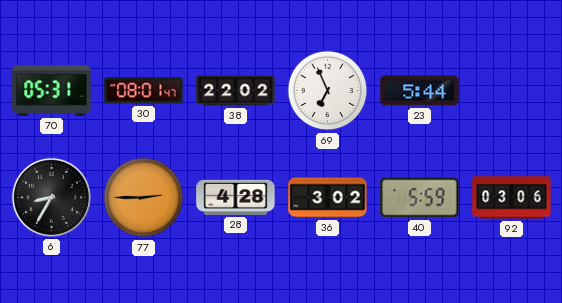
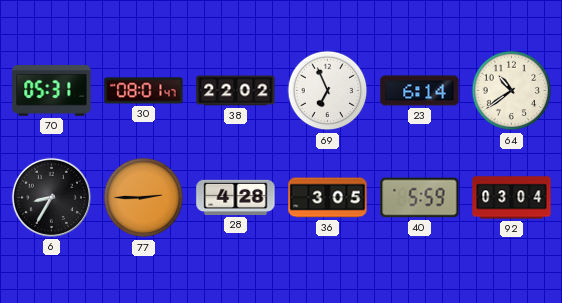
23: 5:44 -> 6:14 (420, 91)
64: none -> 10:39 (512, 91)
36: 3:02 -> 3:05 (328, 198)
92: 03:06 -> 03:04 (512, 198)
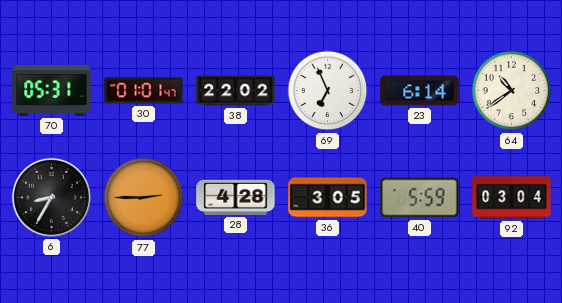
30: 08:01 -> 01:01 (144, 91)
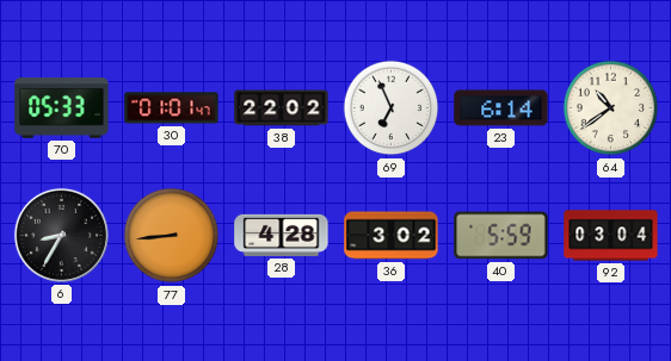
70: 05:31 -> 05:33 (62, 108)
77: 2:45 -> 8:44 (172, 236)
36: 3:05 -> 3:02 (392, 236)
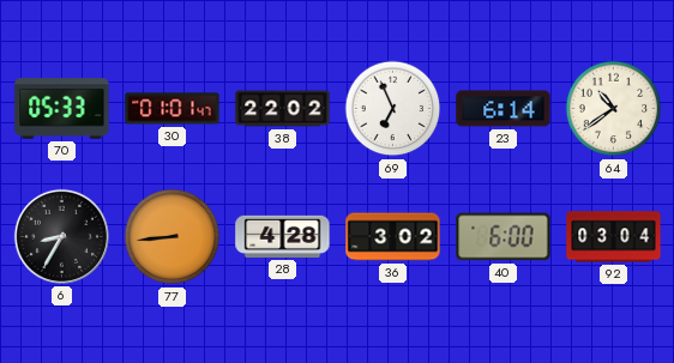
40: 5:59 -> 6:00 (504, 237)
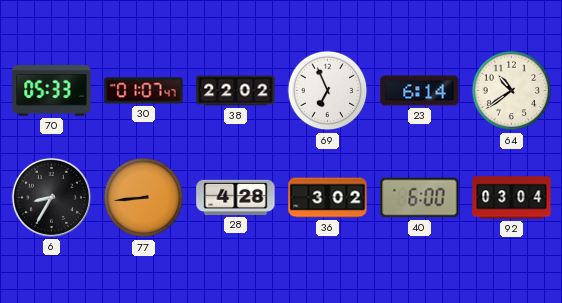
30: 01:01 -> 01:07 (144, 91)
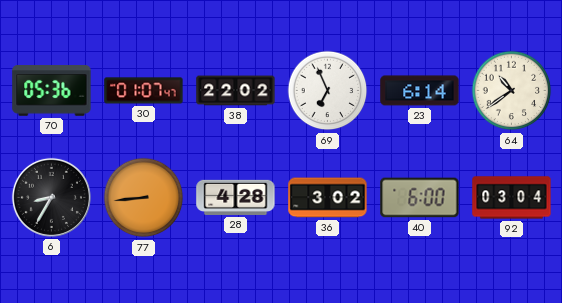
70: 05:33 -> 05:36 (52, 91)
